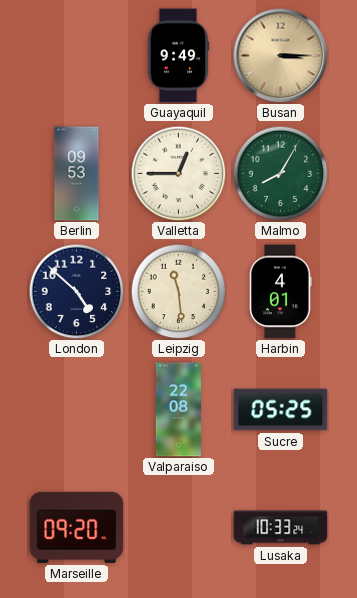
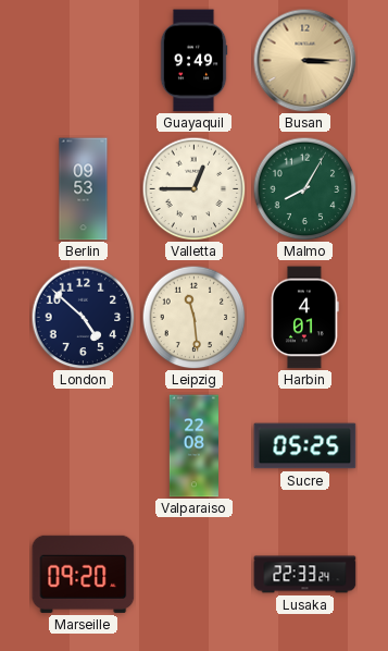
Lusaka: 10:33 -> 22:33 (305, 575)
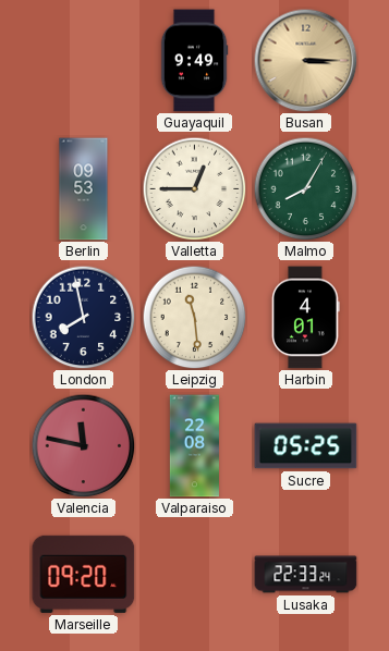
London: 4:52 -> 7:58 (83, 317)
Valencia: none -> 11:47 (83, 445)
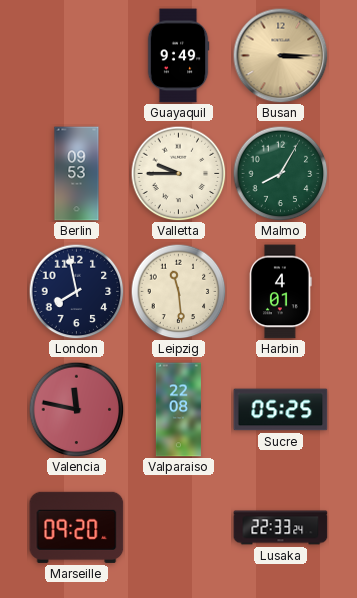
Valletta: 12:45 -> 9:45 (178, 173)
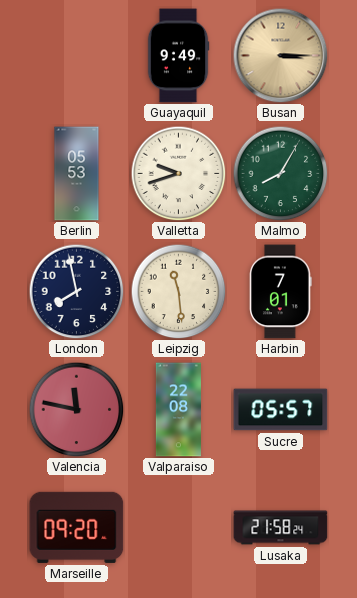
Berlin: 09:53 -> 05:53 (77, 174)
Valletta: 9:45 -> 9:42 (178, 173)
Harbin: 4:01 -> 7:01 (281, 292)
Sucre: 05:25 -> 05:57 (281, 410)
Lusaka: 22:33 -> 21:58 (281, 528)
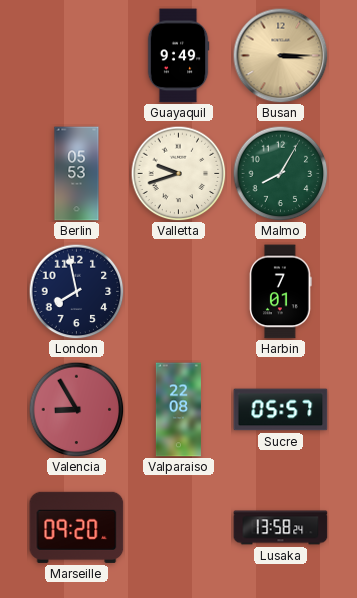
Leipzig: 11:29 -> none (178, 291)
Valencia: 11:47 -> 8:55 (76, 409)
Lusaka: 21:58 -> 13:58 (281, 528)
